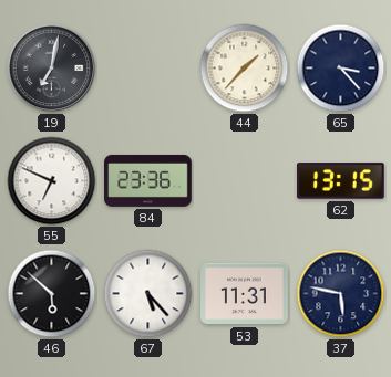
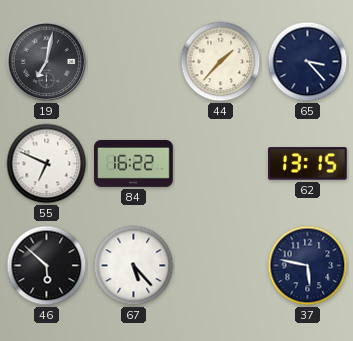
84: 23:36 -> 16:22 (134, 163)
53: 11:31 -> none (245, 294)
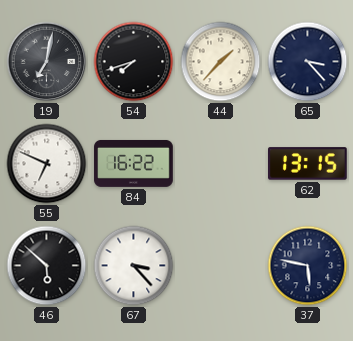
54: none -> 7:42 (134, 62)
67: 5:23 -> 3:23 (134, 266)
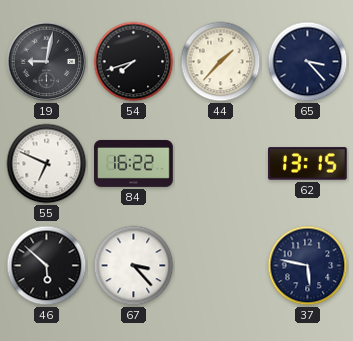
19: 7:02 -> 9:02 (47, 62)
